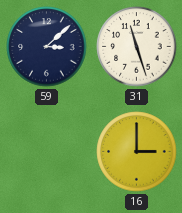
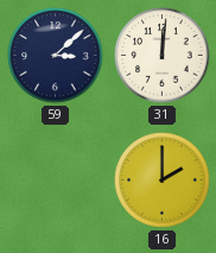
31: 11:27 -> 12:01 (163, 56)
16: 3:00 -> 2:00 (163, 181)
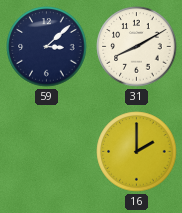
31: 12:01 -> 8:10 (137, 47)
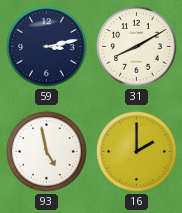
59: 3:08 -> 3:13 (47, 47)
93: none -> 4:58 (47, 152)
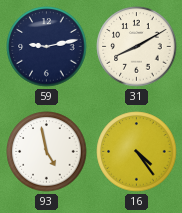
59: 3:13 -> 9:13 (47, 47)
16: 2:00 -> 4:24 (137, 152)
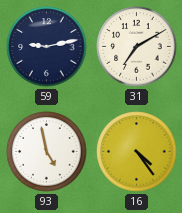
31: 8:10 -> 7:10 (137, 47)
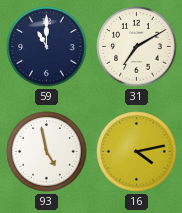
59: 9:13 -> 11:00 (47, 47)
16: 4:24 -> 4:13 (137, 152)
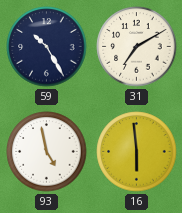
59: 11:00 -> 10:25 (47, 47)
16: 4:13 -> 5:59 (137, 152)
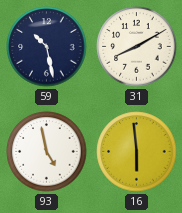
59: 10:25 -> 10:28 (47, 47)
31: 7:10 -> 8:10 (137, 47)
